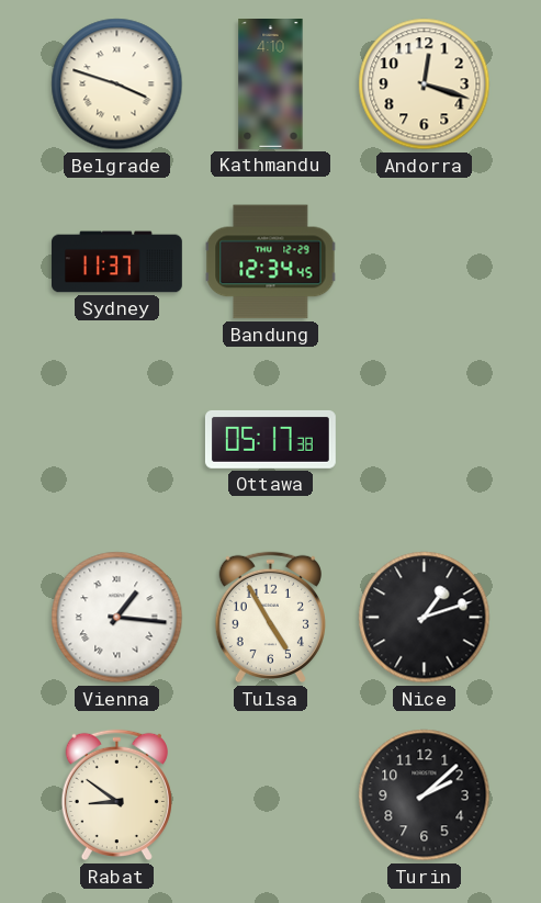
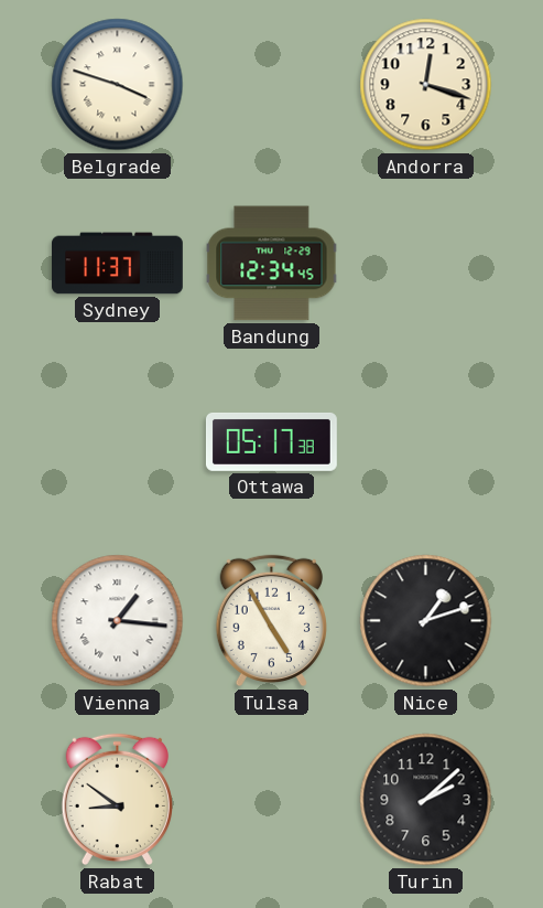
Kathmandu: 4:10 -> none (271, 84)
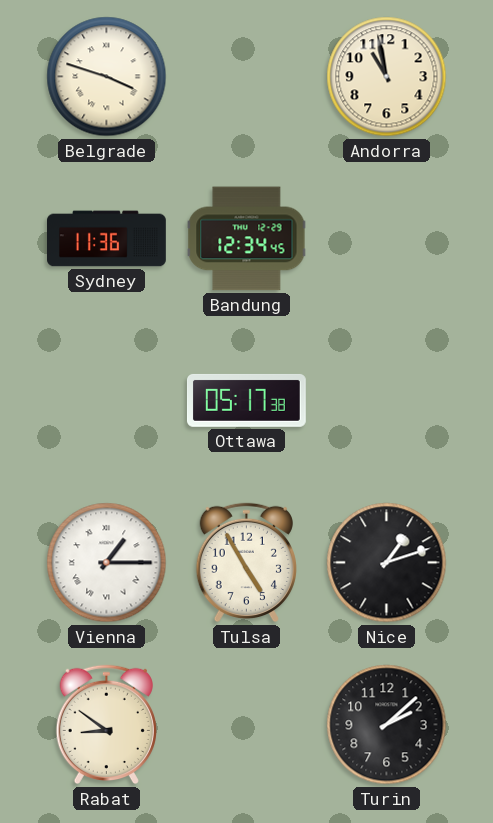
Andorra: 12:18 -> 10:58 (387, 77)
Sydney: 11:37 -> 11:36 (107, 239)
Vienna: 1:16 -> 1:15 (107, 563)
